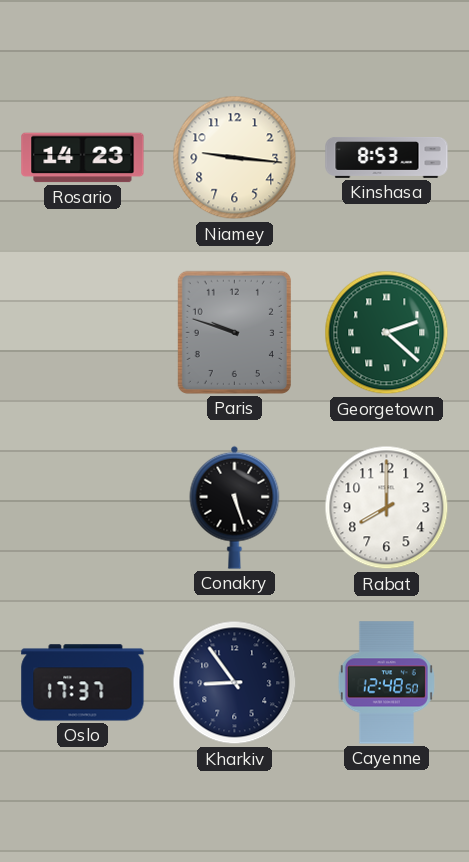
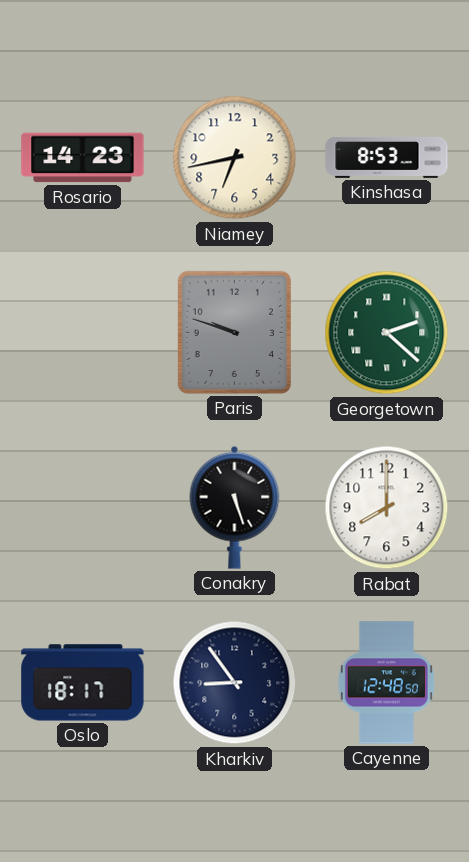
Niamey: 9:16 -> 6:43 (235, 158)
Oslo: 17:37 -> 18:17 (83, 683)
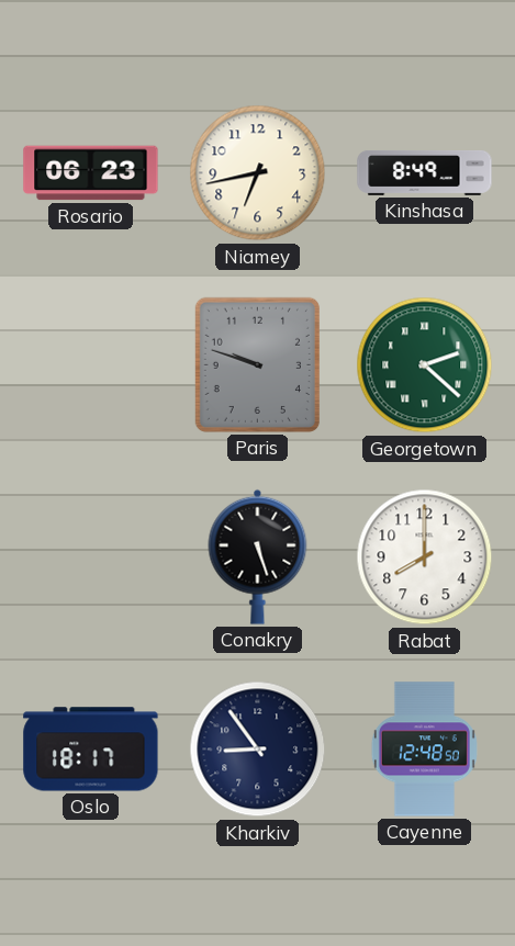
Rosario: 14:23 -> 06:23 (91, 173)
Kinshasa: 8:53 -> 8:49 (425, 173)
